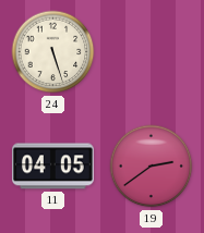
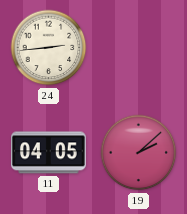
24: 5:27 -> 2:44 (49, 48)
19: 2:39 -> 2:08 (139, 153)
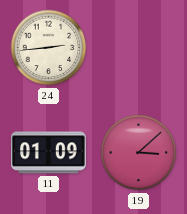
11: 04:05 -> 01:09 (49, 153)
19: 2:08 -> 3:08 (139, 153)
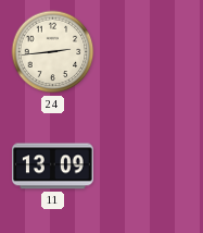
11: 01:09 -> 13:09 (53, 167)
19: 3:08 -> none (139, 153)
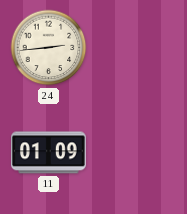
11: 13:09 -> 01:09 (49, 153)
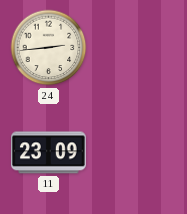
11: 01:09 -> 23:09 (49, 153)
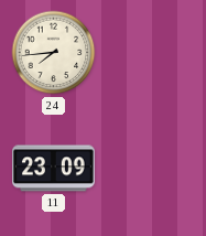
24: 2:44 -> 7:44 (54, 53)
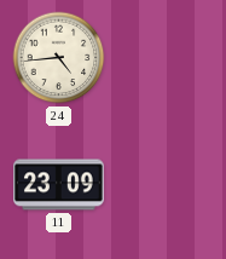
24: 7:44 -> 4:44 (59, 58)
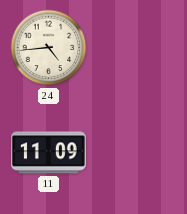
11: 23:09 -> 11:09 (49, 153)
